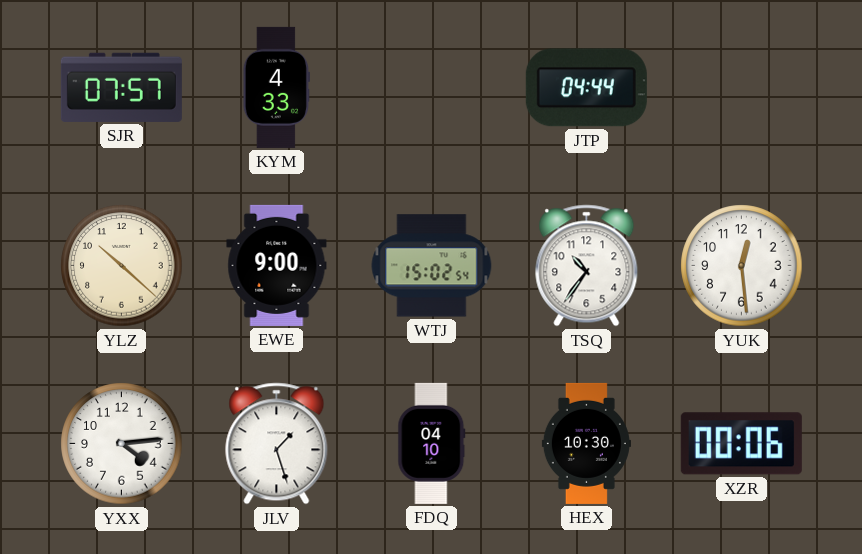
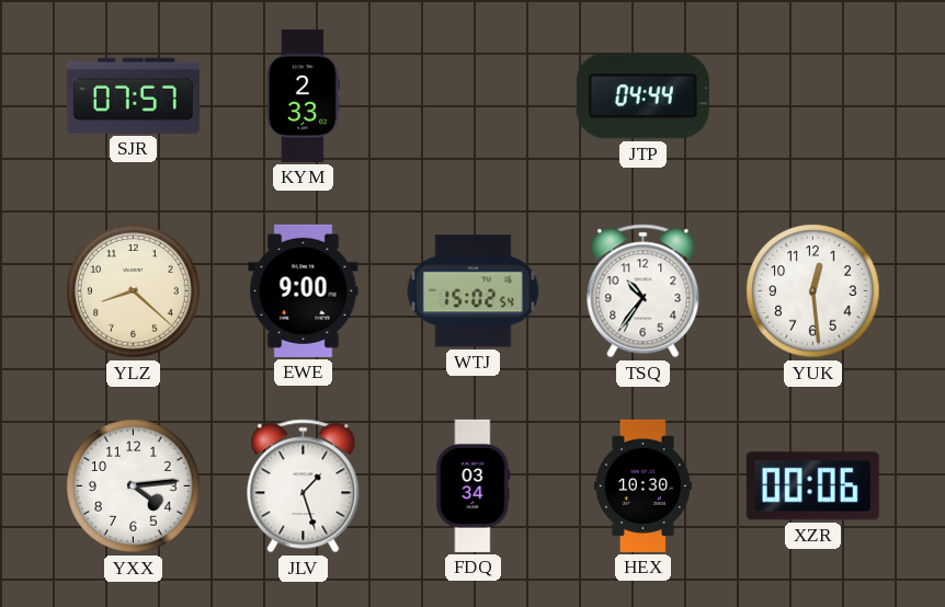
KYM: 4:33 -> 2:33 (303, 95)
YLZ: 10:22 -> 8:22 (134, 291)
FDQ: 04:10 -> 03:34 (474, 485)
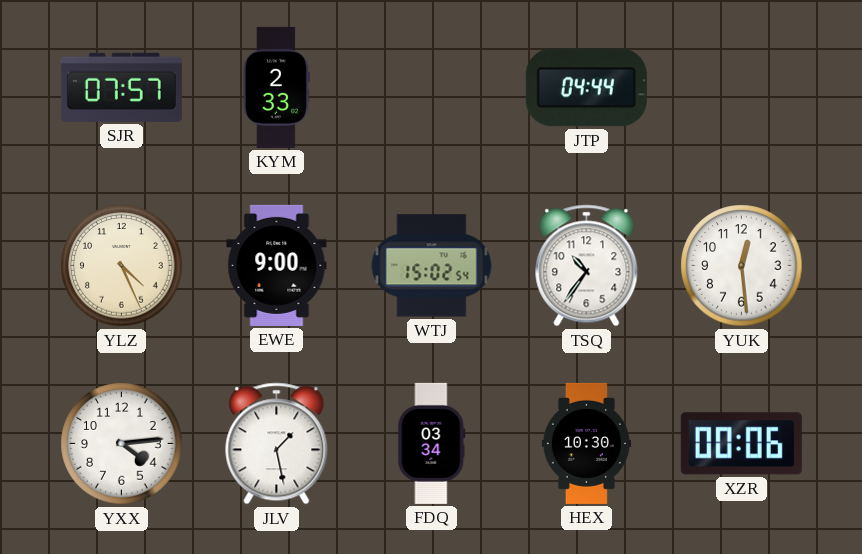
YLZ: 8:22 -> 4:26 (122, 266)
JLV: 1:27 -> 1:28 (277, 444)
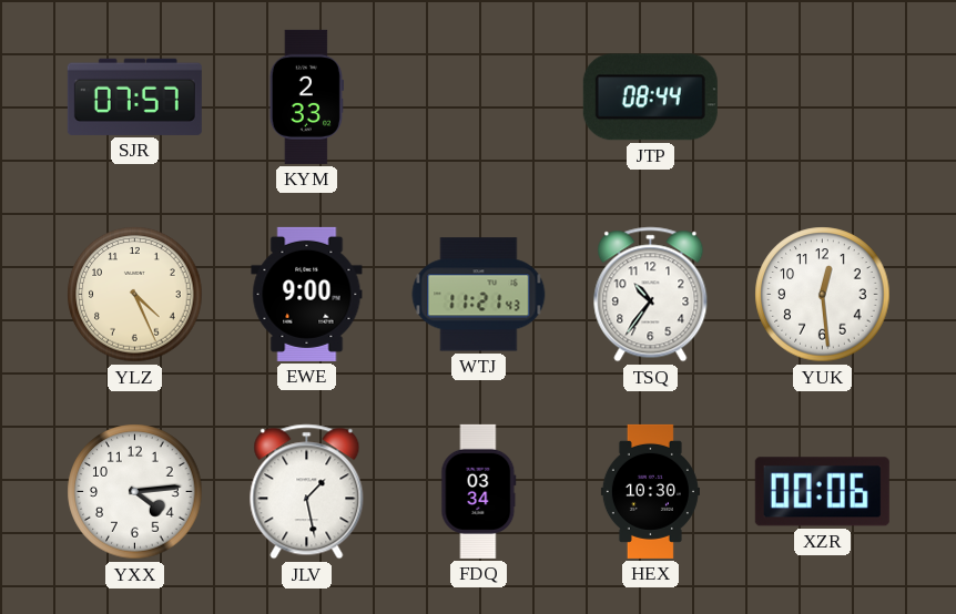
JTP: 04:44 -> 08:44 (650, 98)
WTJ: 15:02 -> 11:21 (479, 295)
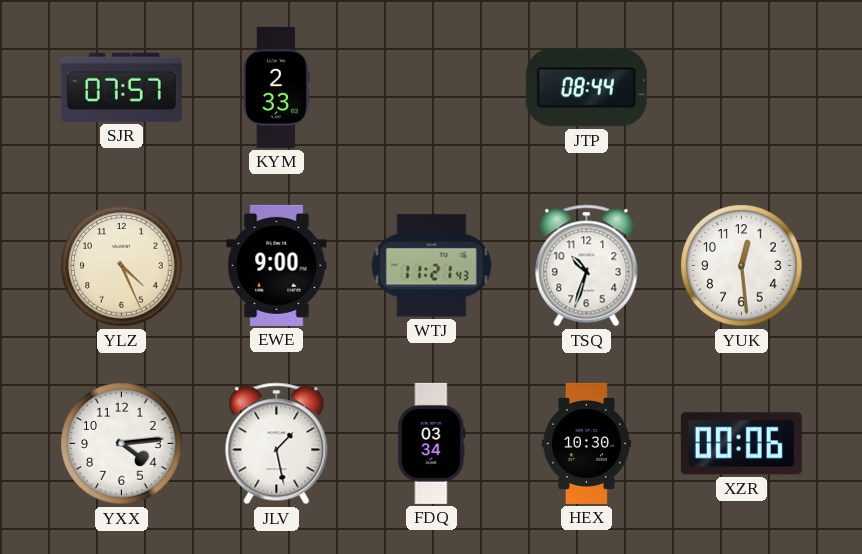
TSQ: 10:36 -> 10:33 (587, 266)
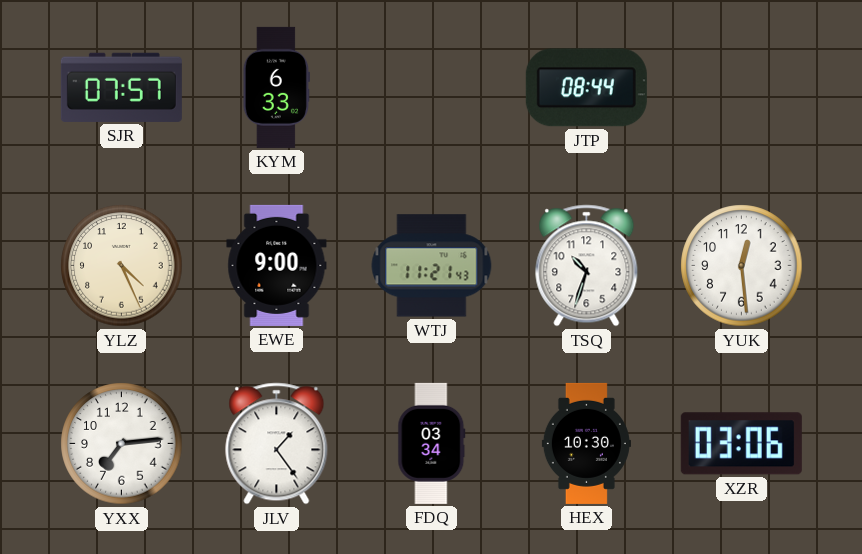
KYM: 2:33 -> 6:33 (276, 87)
YXX: 4:14 -> 7:14 (122, 444)
JLV: 1:28 -> 1:24 (277, 444)
XZR: 00:06 -> 03:06 (741, 444)
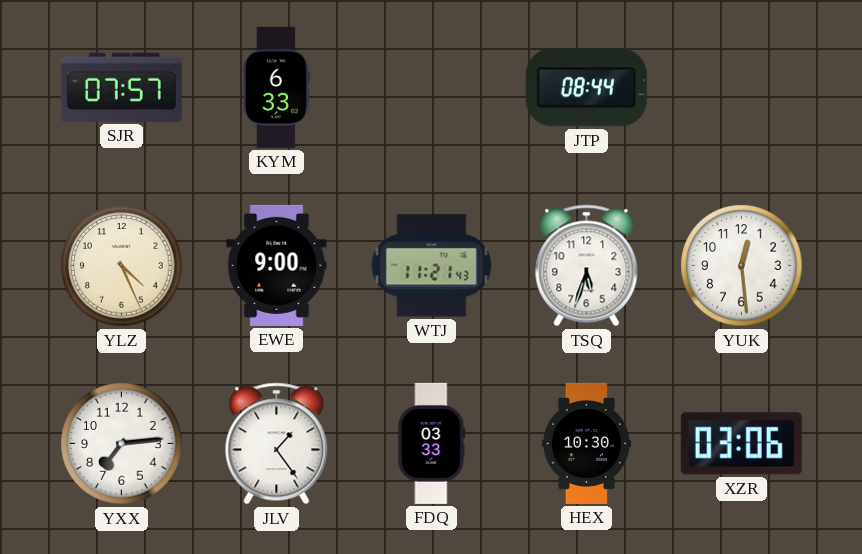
TSQ: 10:33 -> 5:33 (587, 266)
FDQ: 03:34 -> 03:33 (432, 443)
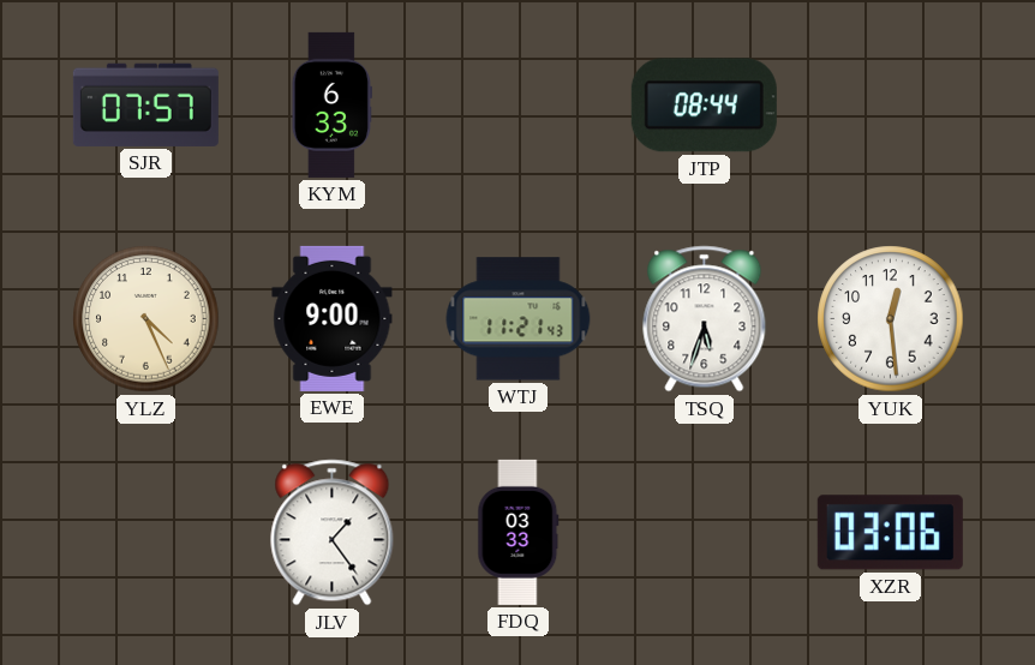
YXX: 7:14 -> none (122, 444)
HEX: 10:30 -> none (586, 443)
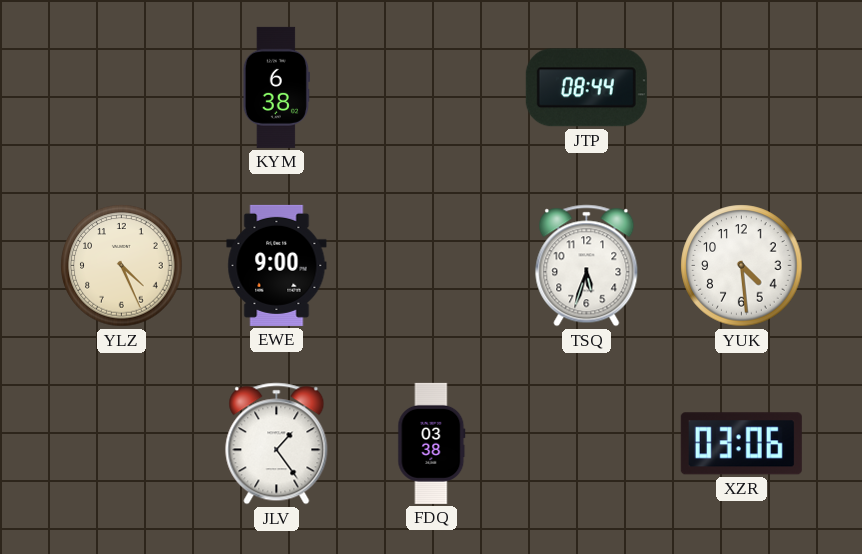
SJR: 07:57 -> none (145, 104)
KYM: 6:33 -> 6:38 (276, 87)
WTJ: 11:21 -> none (519, 319)
YUK: 12:29 -> 4:29 (742, 266)
FDQ: 03:33 -> 03:38 (432, 443)
